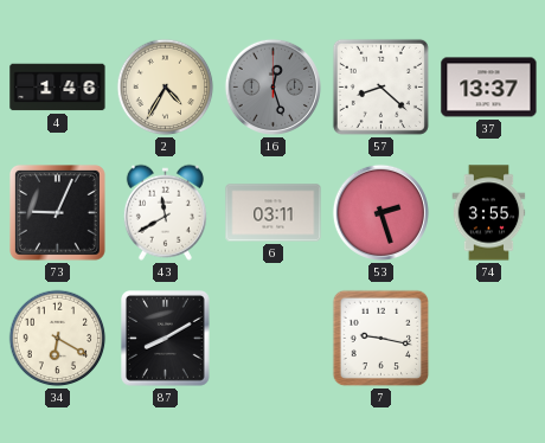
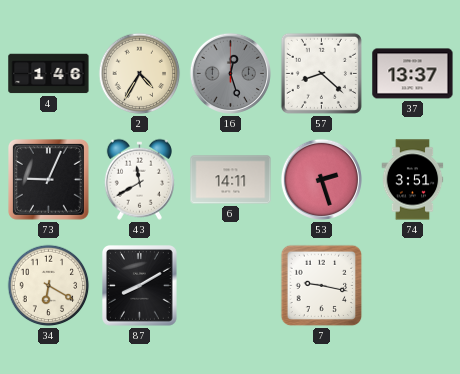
6: 03:11 -> 14:11 (231, 180)
74: 3:55 -> 3:51 (413, 180)
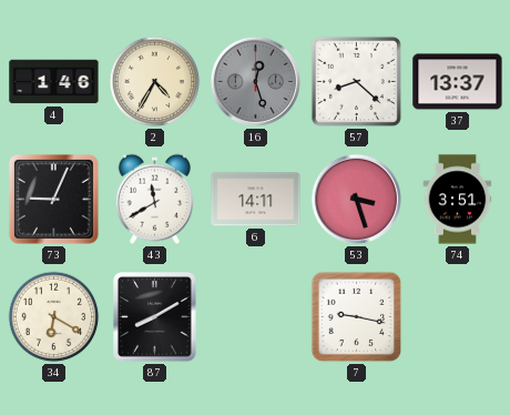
53: 2:27 -> 3:27 (356, 199)
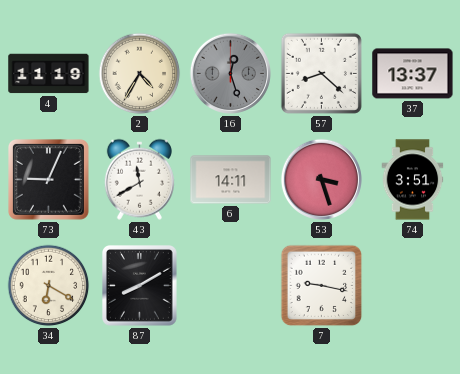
4: 1:46 -> 11:19 (49, 74)
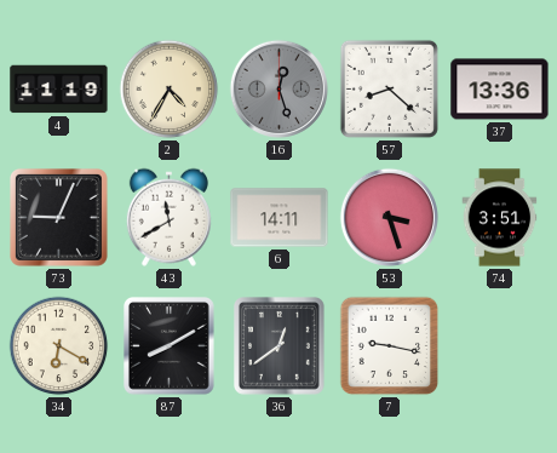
37: 13:37 -> 13:36 (500, 90)
36: none -> 12:39 (280, 346)
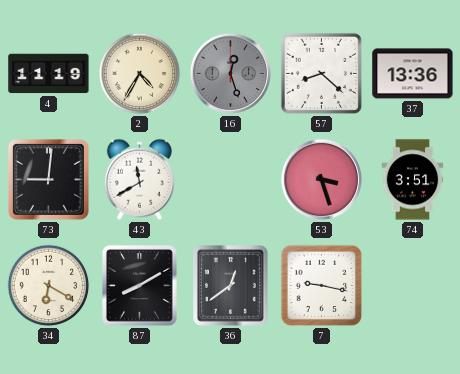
73: 9:04 -> 9:01 (49, 180)
6: 14:11 -> none (280, 218)
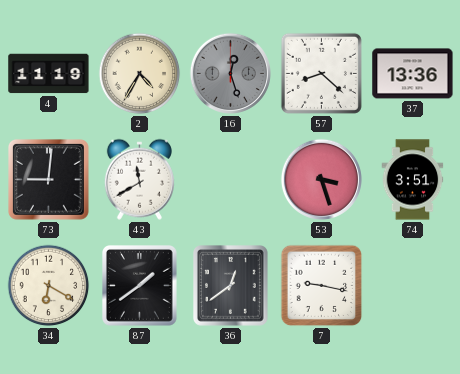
87: 8:10 -> 1:39 (140, 286)
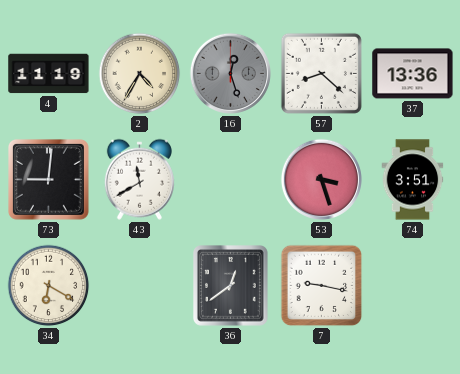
87: 1:39 -> none (140, 286)
